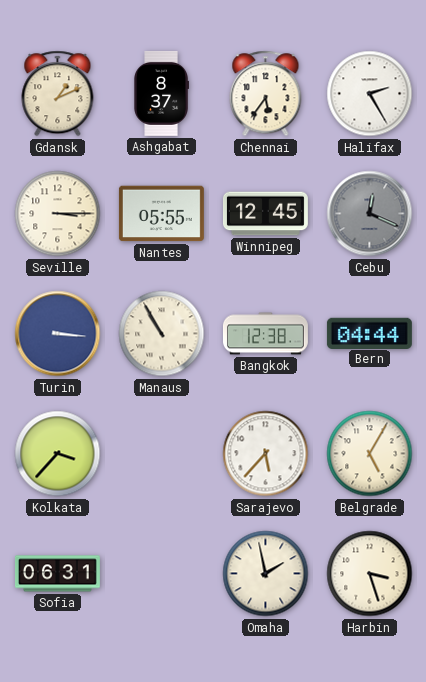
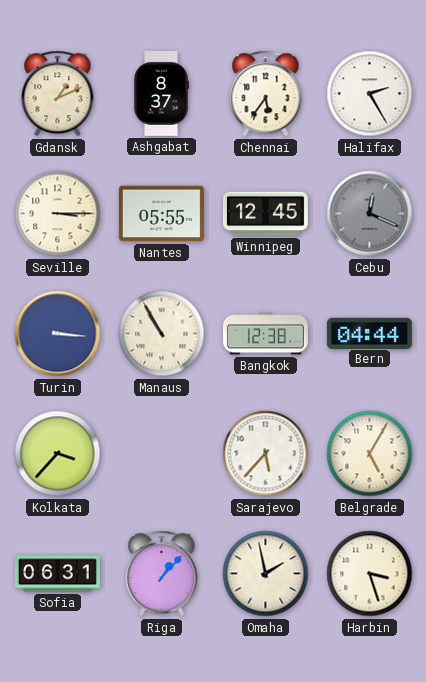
Riga: none -> 1:07 (162, 574)
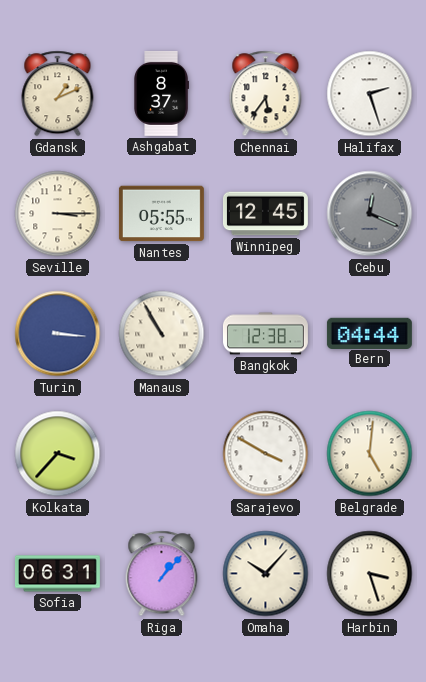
Halifax: 2:25 -> 2:27 (370, 94)
Sarajevo: 5:37 -> 3:50 (266, 454)
Belgrade: 5:05 -> 5:01 (370, 454)
Omaha: 1:58 -> 10:07 (266, 574)
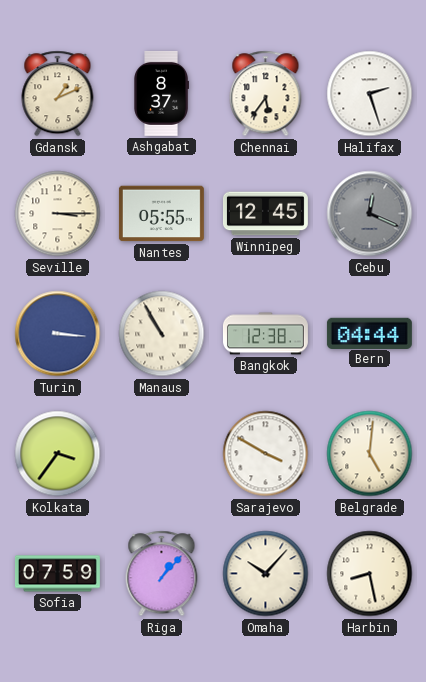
Kolkata: 3:37 -> 3:36 (58, 454)
Sofia: 06:31 -> 07:59 (57, 574)
Harbin: 3:27 -> 8:28 (370, 574)
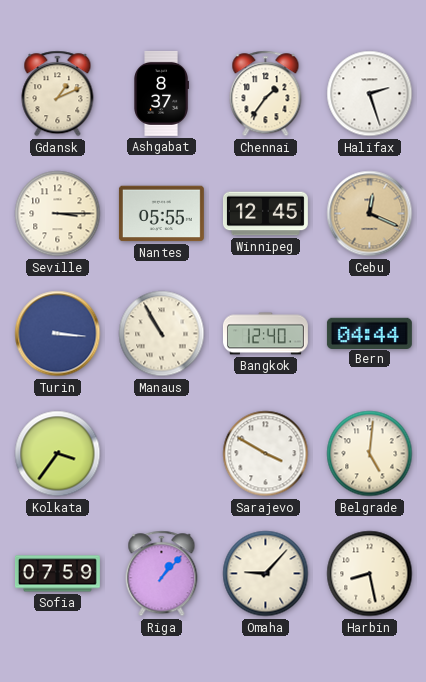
Chennai: 5:36 -> 1:36 (266, 94)
Cebu dial: grey -> champagne (370, 214)
Bangkok: 12:38 -> 12:40 (265, 334)
Omaha: 10:07 -> 9:07 (266, 574)
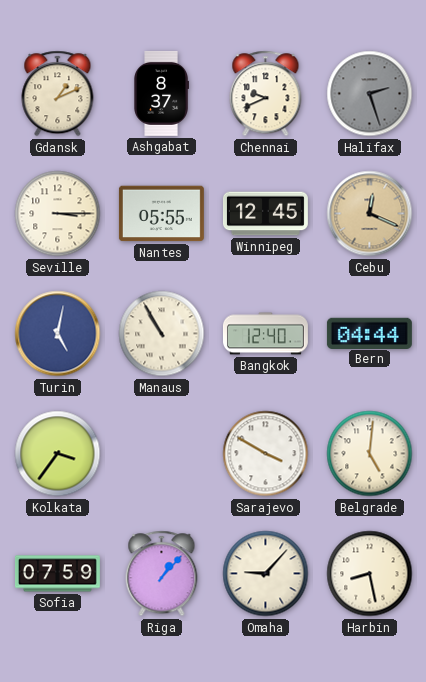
Chennai: 1:36 -> 9:41 (266, 94)
Halifax dial: white -> grey (370, 94)
Turin: 3:16 -> 5:02 (58, 334)
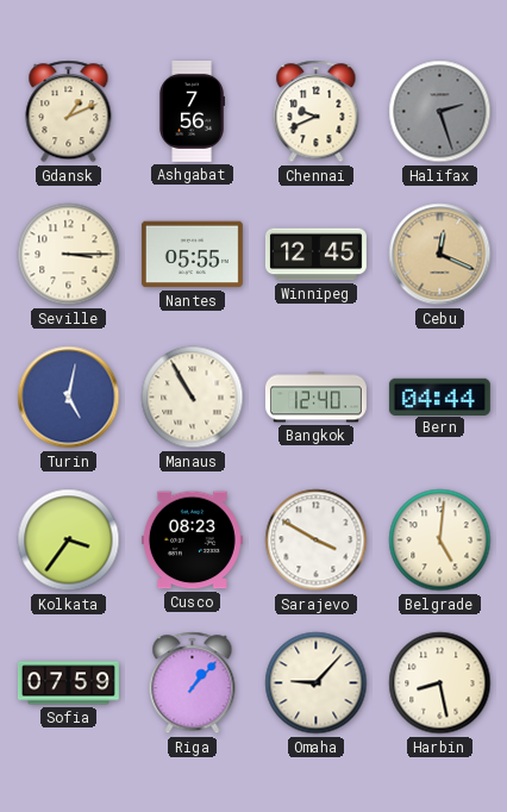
Ashgabat: 8:37 -> 7:56 (192, 111)
Cusco: none -> 08:23 (192, 541)
